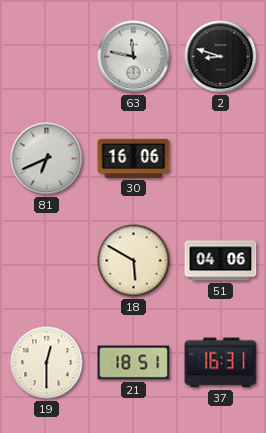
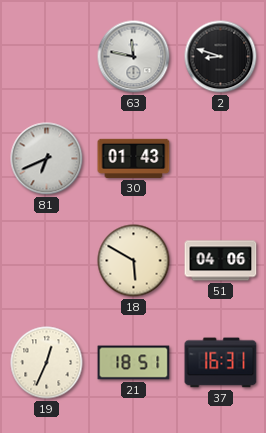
30: 16:06 -> 01:43 (134, 158)
19: 12:30 -> 12:34 (47, 363)
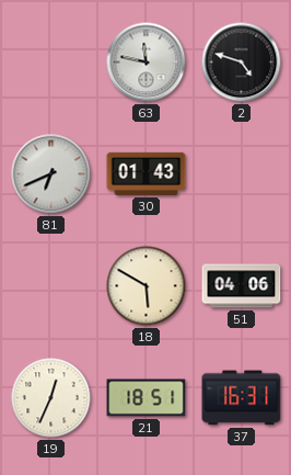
2: 8:48 -> 4:48 (242, 63)
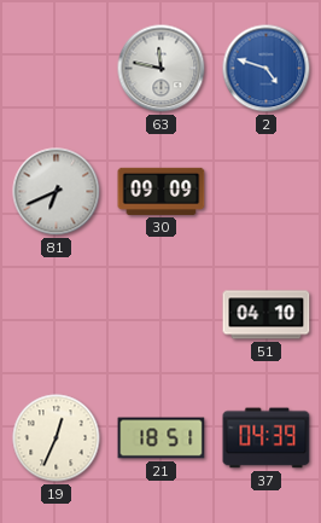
2 dial: black -> blue (267, 69)
30: 01:43 -> 09:09 (162, 191)
18: 5:50 -> none (147, 286)
51: 04:06 -> 04:10 (267, 315)
37: 16:31 -> 04:39 (267, 438)
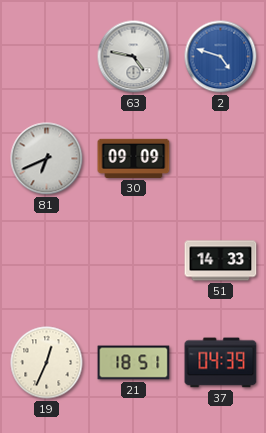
63: 11:47 -> 4:47 (134, 57)
51: 04:10 -> 14:33 (221, 261)
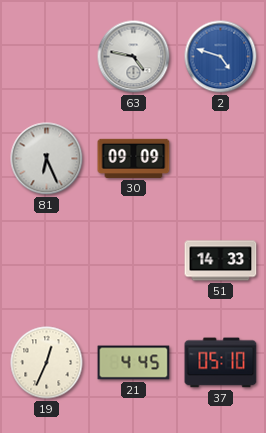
81: 6:41 -> 6:26 (47, 159)
21: 18:51 -> 4:45 (134, 363)
37: 04:39 -> 05:10 (221, 363)
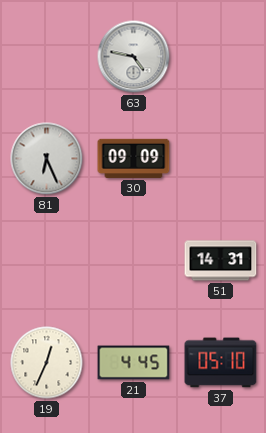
2: 4:48 -> none (221, 57)
51: 14:33 -> 14:31 (221, 261)
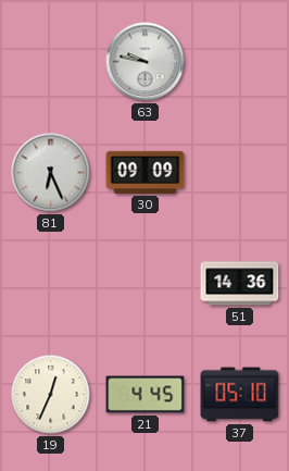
63: 4:47 -> 9:47 (146, 62)
51: 14:31 -> 14:36 (240, 284)
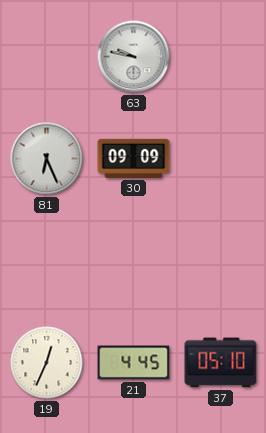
51: 14:36 -> none (240, 284)
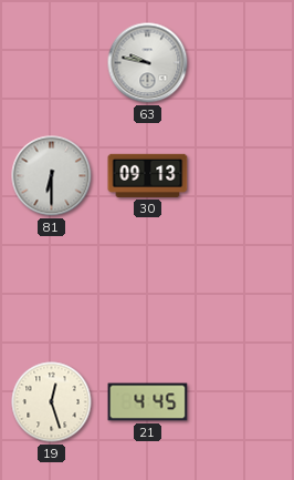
81: 6:26 -> 6:30 (52, 176)
30: 09:09 -> 09:13 (148, 175)
19: 12:34 -> 12:27 (52, 402)
37: 05:10 -> none (221, 363)
